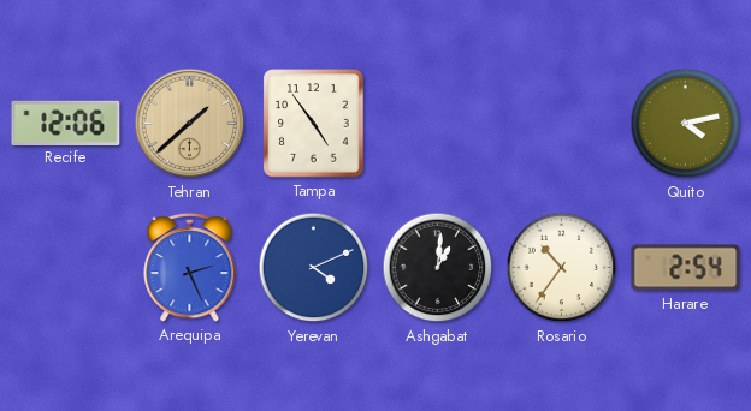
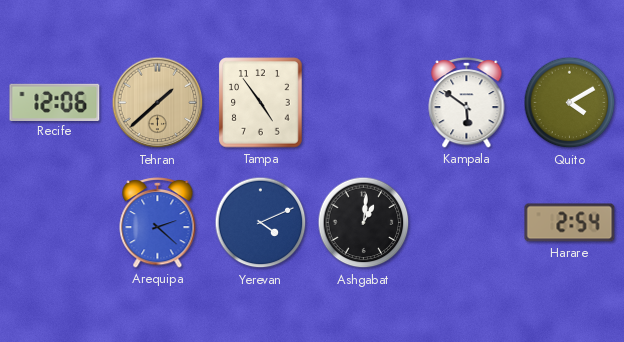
Kampala: none -> 5:51 (467, 102)
Quito: 4:13 -> 4:10 (570, 103)
Arequipa: 2:26 -> 2:22 (158, 222)
Rosario: 10:36 -> none (562, 268)
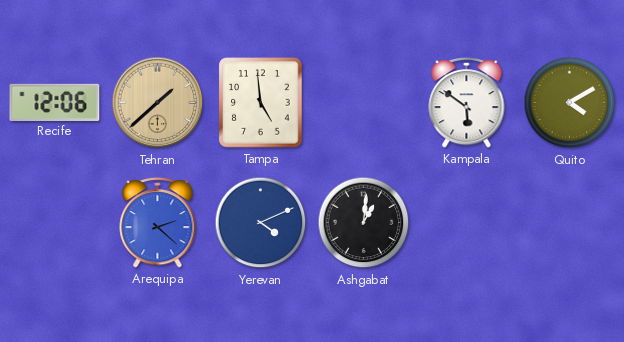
Tampa: 4:54 -> 4:59 (261, 103)
Harare: 2:54 -> none (570, 223)
